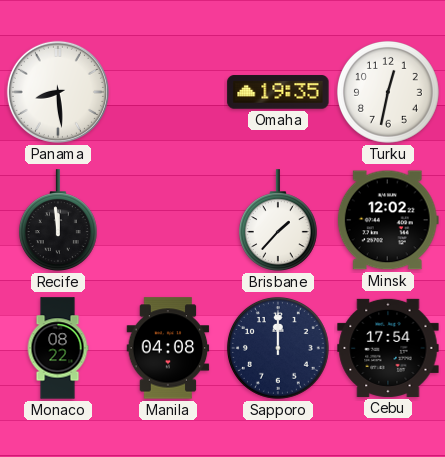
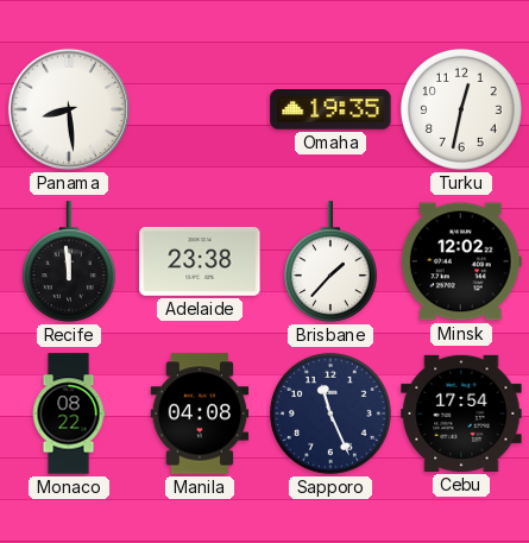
Adelaide: none -> 23:38 (200, 263)
Sapporo: 12:00 -> 11:26 (330, 413)
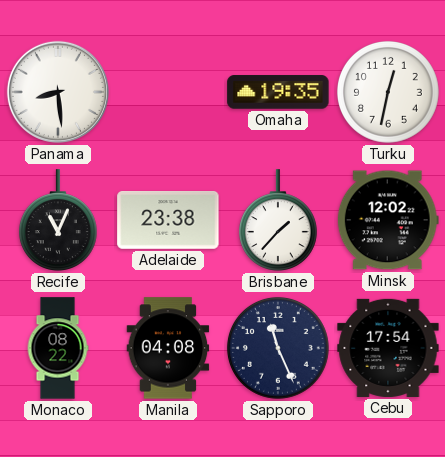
Recife: 11:59 -> 11:04 (58, 220)
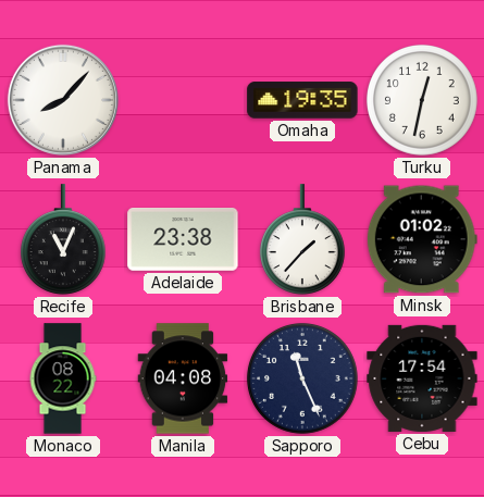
Panama: 8:29 -> 8:07 (63, 100)
Minsk: 12:02 -> 01:02 (422, 239)
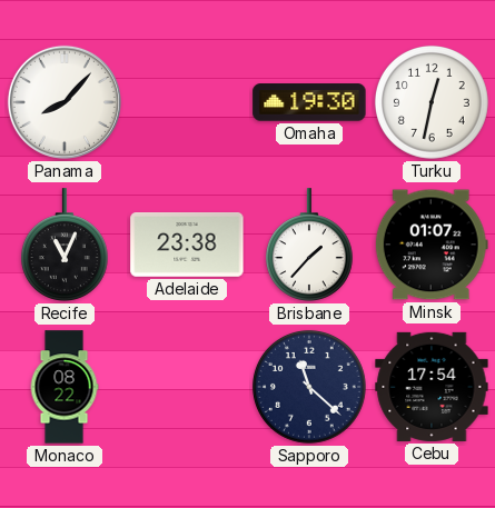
Omaha: 19:35 -> 19:30 (309, 102)
Minsk: 01:02 -> 01:07 (432, 245)
Manila: 04:08 -> none (183, 378)
Sapporo: 11:26 -> 11:22 (309, 387)
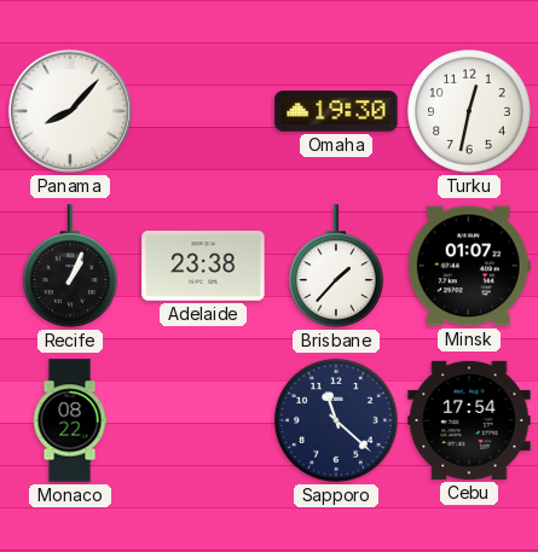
Recife: 11:04 -> 1:04 (70, 266)
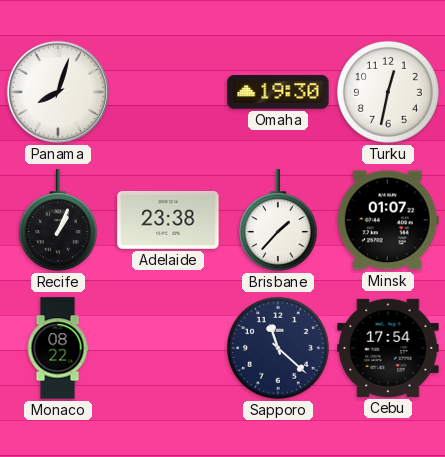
Panama: 8:07 -> 8:03 (58, 92)
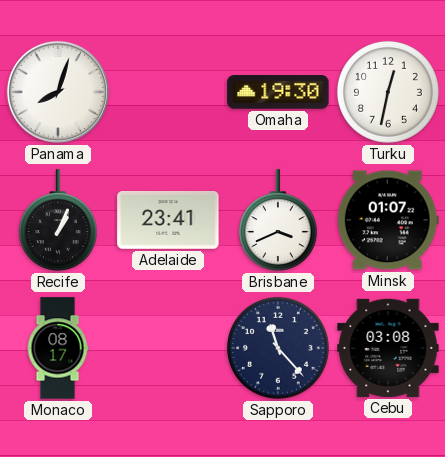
Adelaide: 23:38 -> 23:41 (168, 221)
Brisbane: 1:37 -> 3:41 (278, 220)
Monaco: 08:22 -> 08:17 (58, 348)
Sapporo: 11:22 -> 11:23 (278, 348)
Cebu: 17:54 -> 03:08 (388, 348)
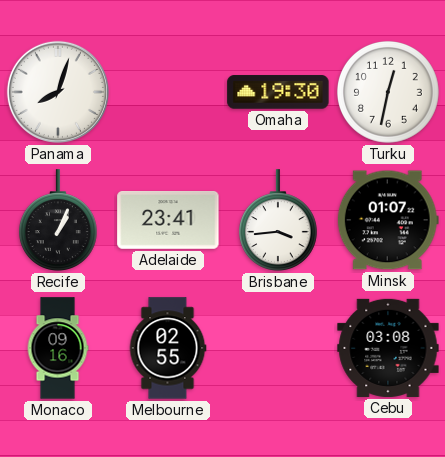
Brisbane: 3:41 -> 3:44 (278, 220)
Monaco: 08:17 -> 09:16 (58, 348)
Melbourne: none -> 02:55 (168, 348)
Sapporo: 11:23 -> none (278, 348)
